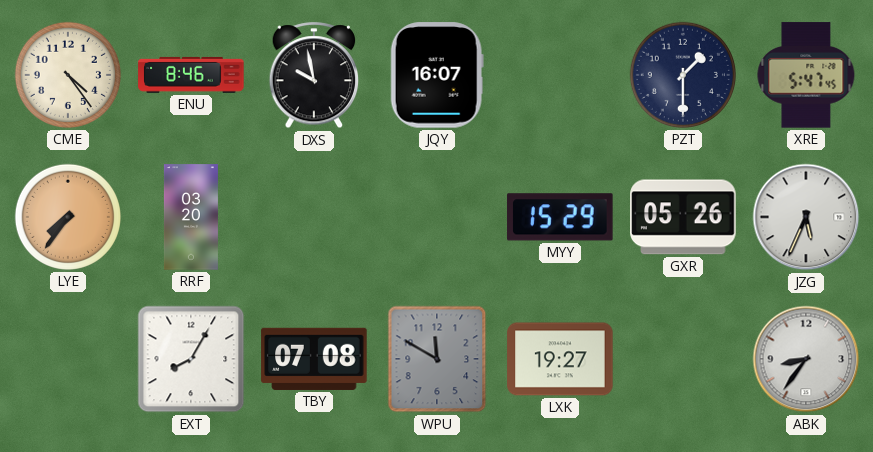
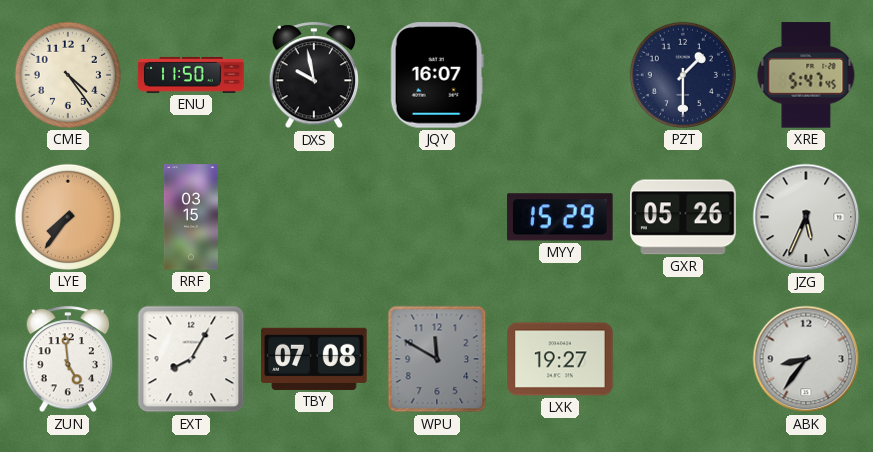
ENU: 8:46 -> 11:50 (191, 75)
RRF: 03:20 -> 03:15 (191, 217)
ZUN: none -> 4:59 (68, 360)
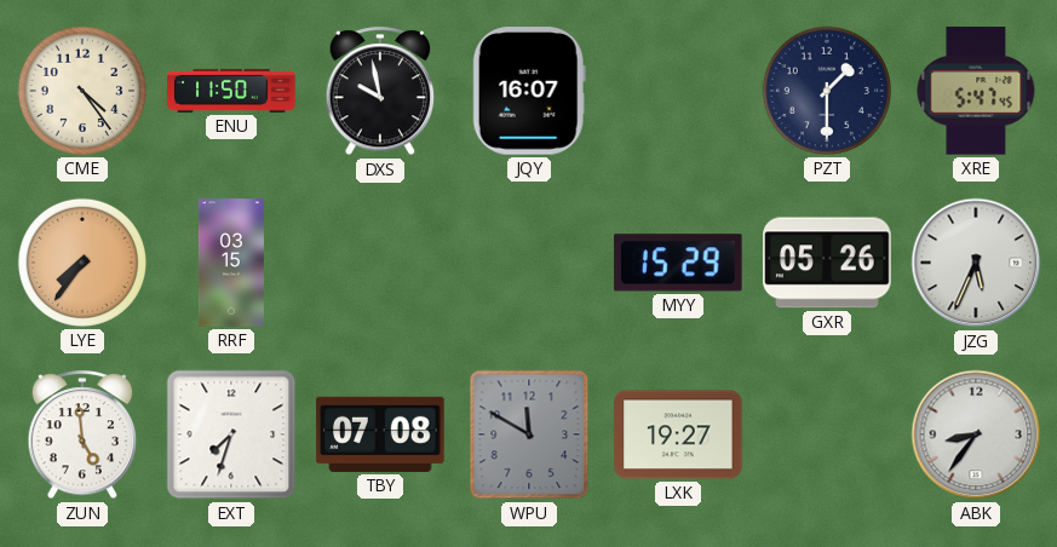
EXT: 8:05 -> 7:33 (231, 434)
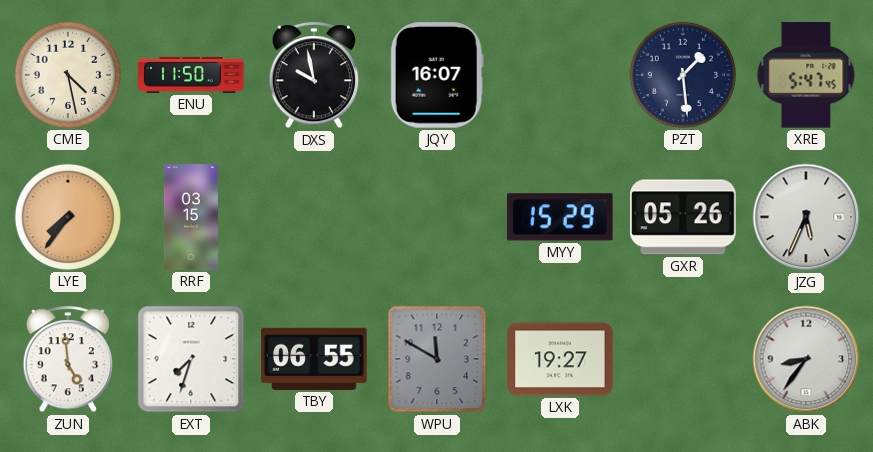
CME: 4:24 -> 4:28 (68, 75)
PZT: 1:30 -> 1:29 (683, 75)
TBY: 07:08 -> 06:55 (314, 359)
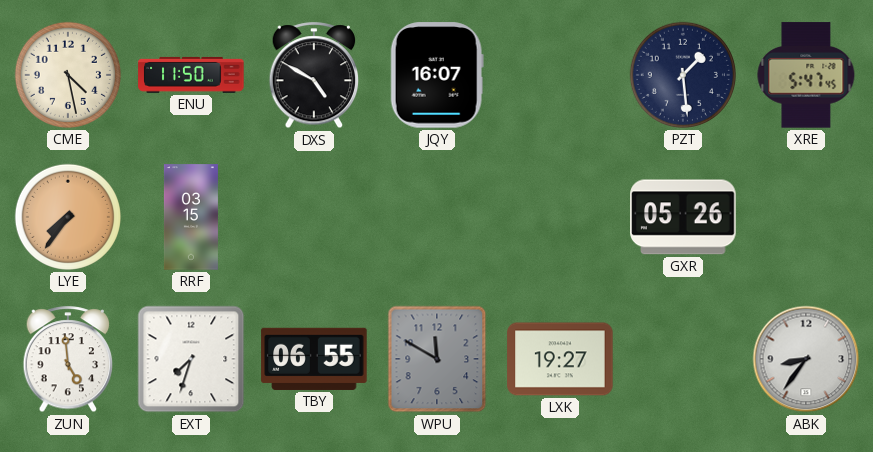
DXS: 9:58 -> 4:50 (314, 76)
MYY: 15:29 -> none (560, 217)
JZG: 5:34 -> none (806, 217)
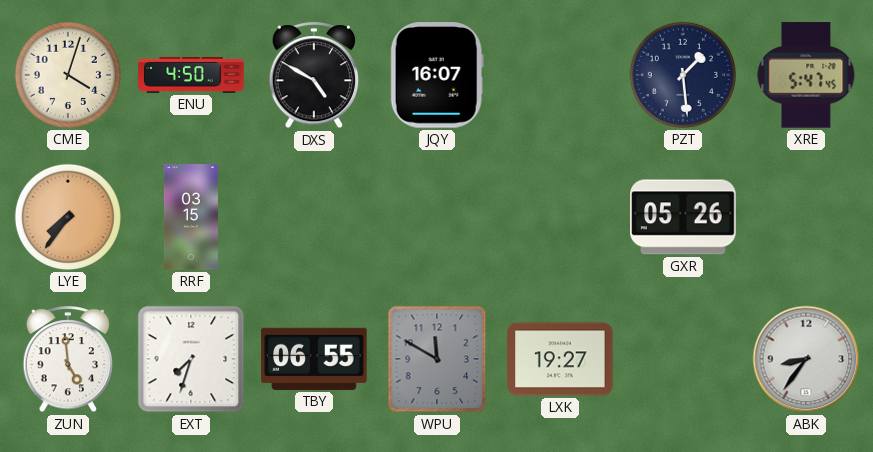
CME: 4:28 -> 4:03 (68, 75)
ENU: 11:50 -> 4:50 (191, 75)
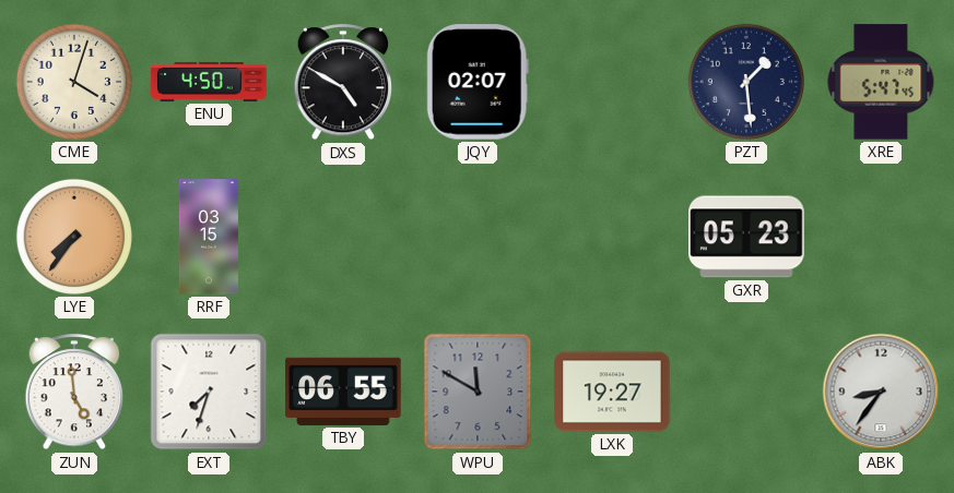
JQY: 16:07 -> 02:07 (478, 82)
GXR: 05:26 -> 05:23 (746, 237)
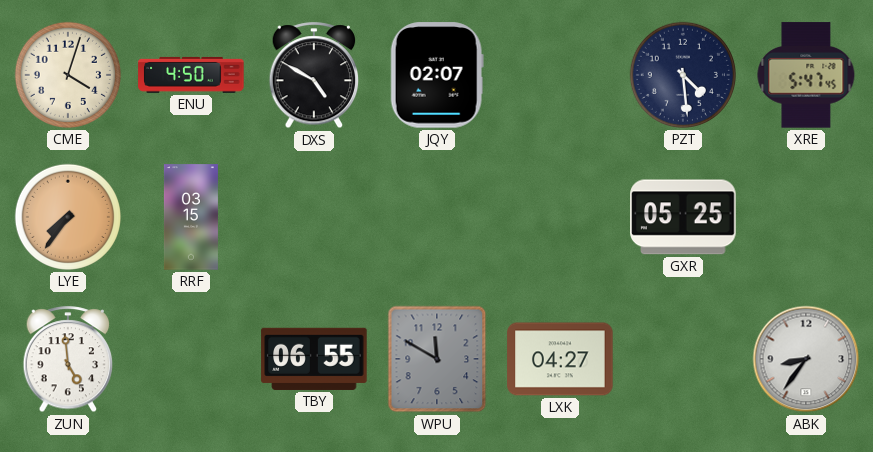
PZT: 1:29 -> 4:29 (683, 75)
GXR: 05:23 -> 05:25 (683, 217)
EXT: 7:33 -> none (209, 392)
LXK: 19:27 -> 04:27 (560, 359)
